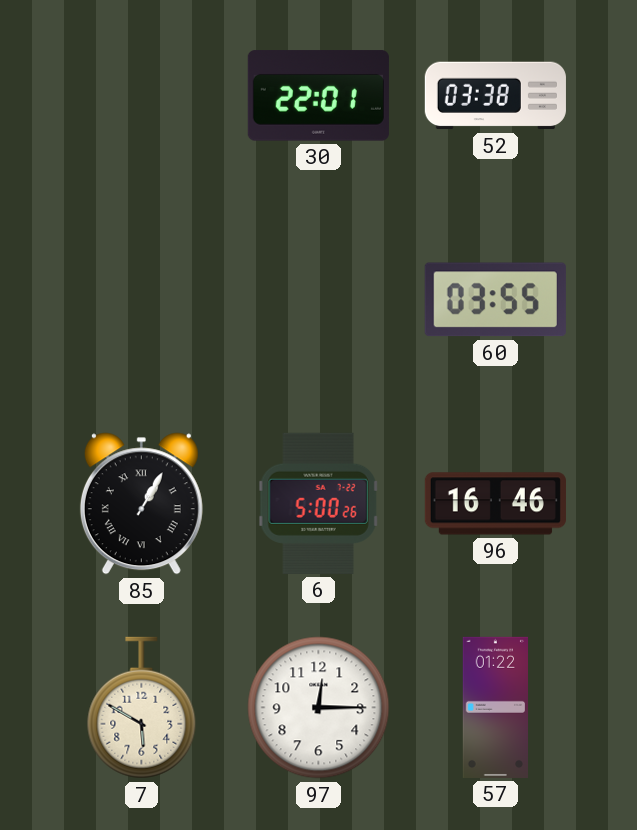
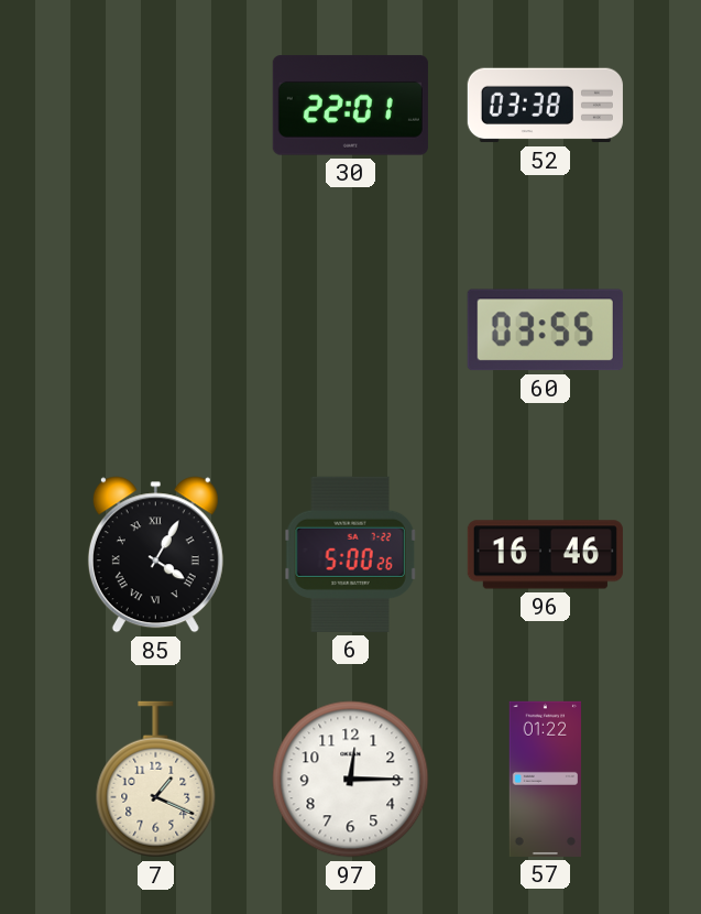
85: 1:05 -> 4:05 (155, 555)
7: 5:50 -> 1:19 (156, 780)
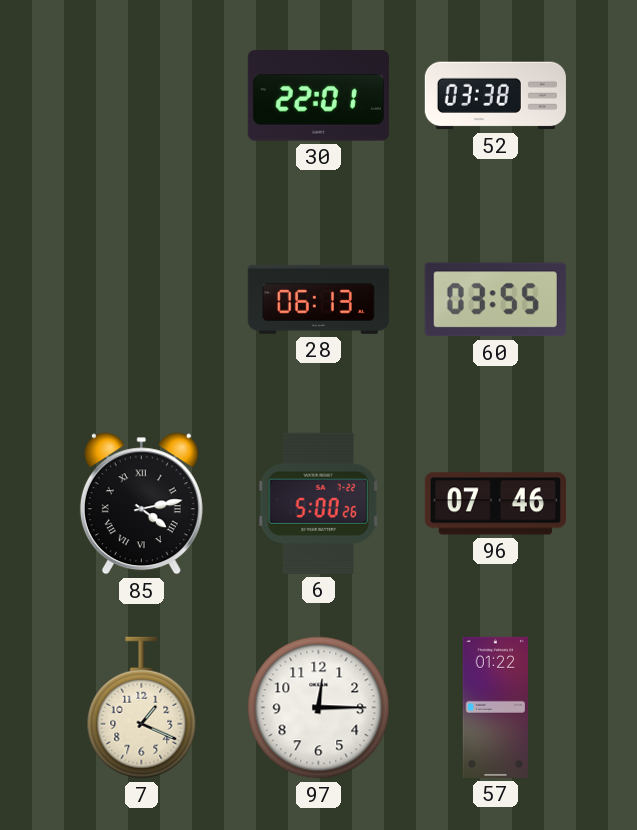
28: none -> 06:13 (318, 299)
85: 4:05 -> 4:13 (141, 504)
96: 16:46 -> 07:46 (495, 504)
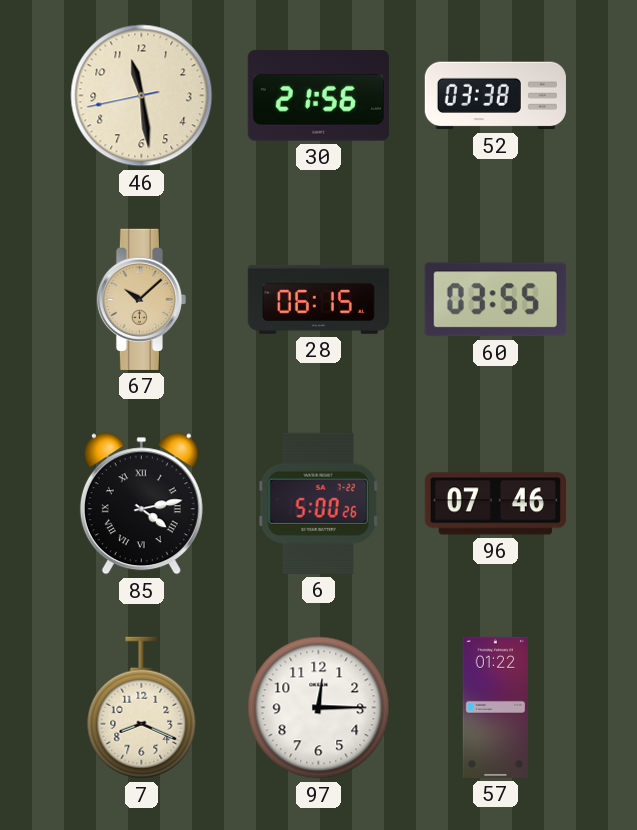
46: none -> 11:28 (142, 96)
30: 22:01 -> 21:56 (318, 96)
67: none -> 10:08 (141, 299)
28: 06:13 -> 06:15 (318, 299)
7: 1:19 -> 8:19 (142, 708)
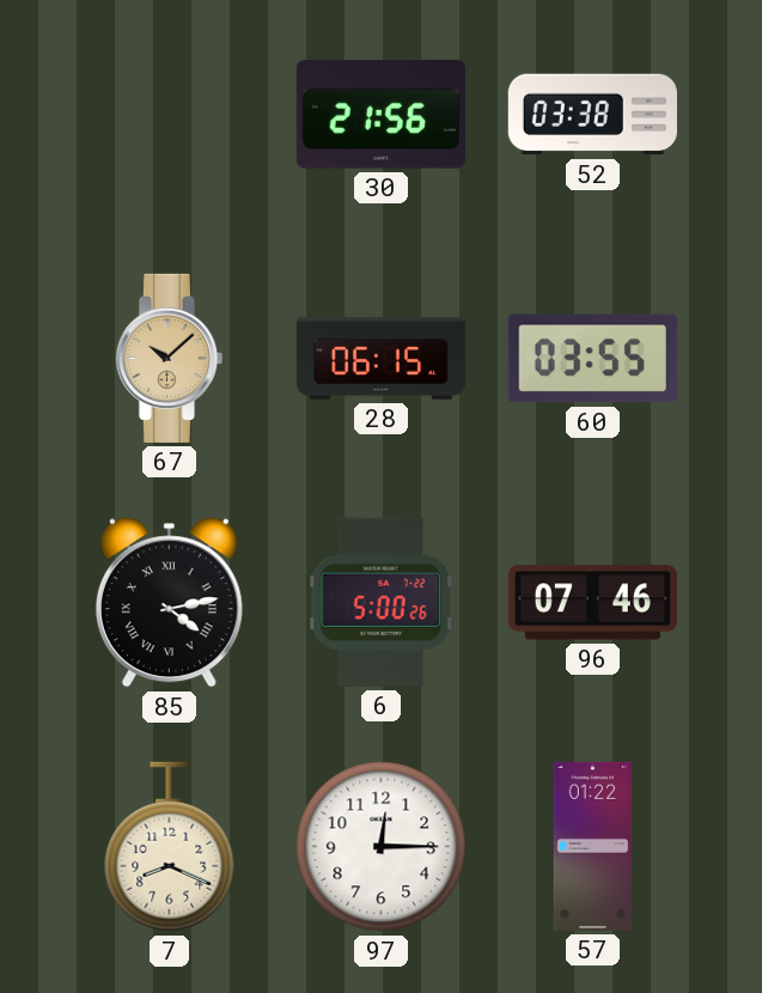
46: 11:28 -> none (142, 96)
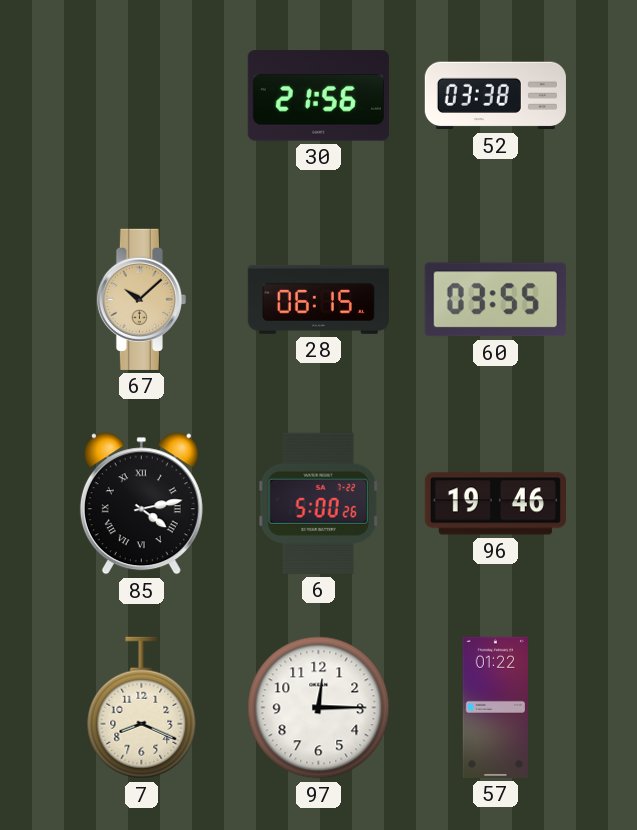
96: 07:46 -> 19:46 (495, 504)
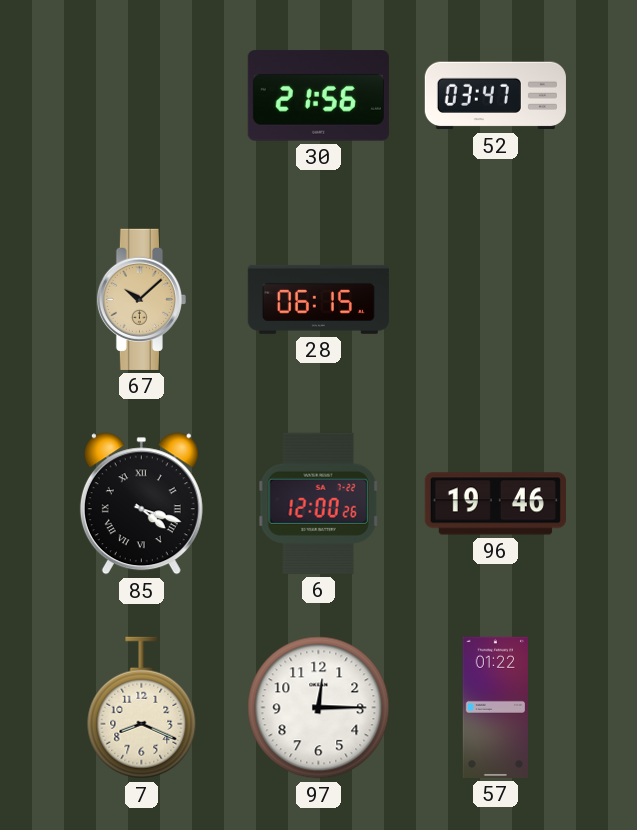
52: 03:38 -> 03:47 (495, 96)
60: 03:55 -> none (495, 300)
85: 4:13 -> 4:18 (141, 504)
6: 5:00 -> 12:00 (319, 503)
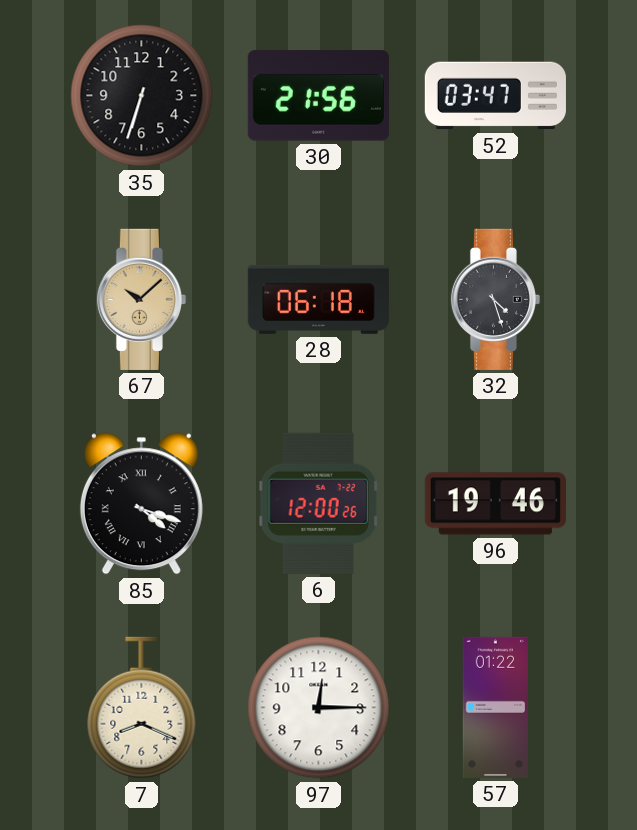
35: none -> 6:33 (142, 96)
28: 06:15 -> 06:18 (318, 299)
32: none -> 4:27 (495, 299)
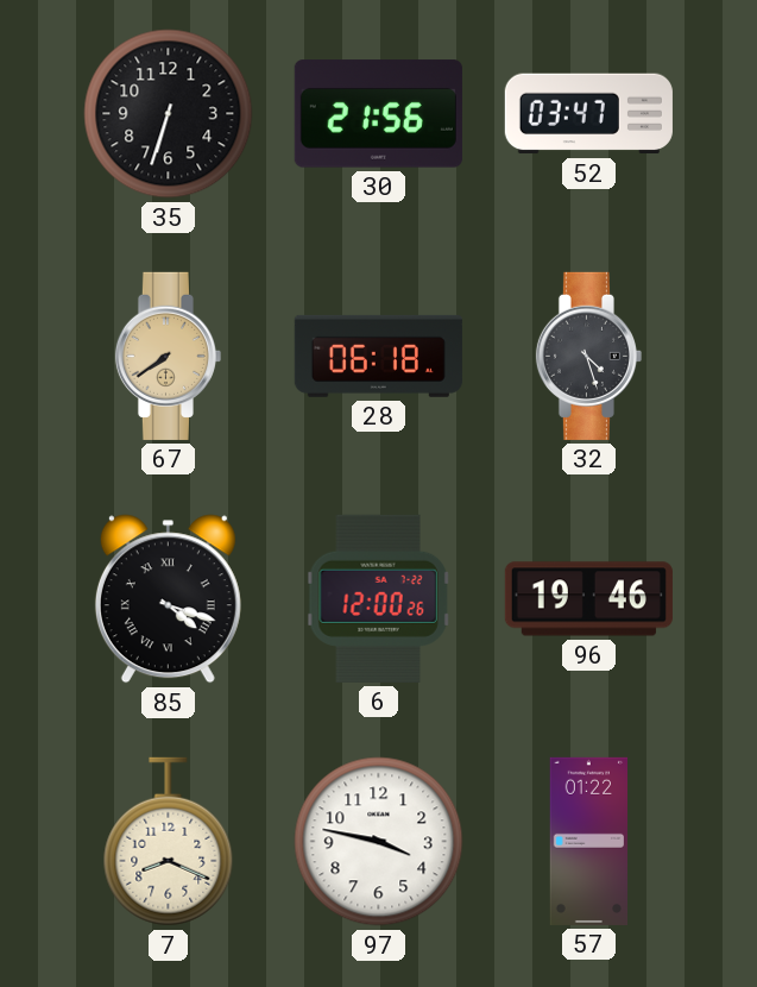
67: 10:08 -> 7:39 (168, 356)
97: 12:15 -> 3:47 (379, 842)
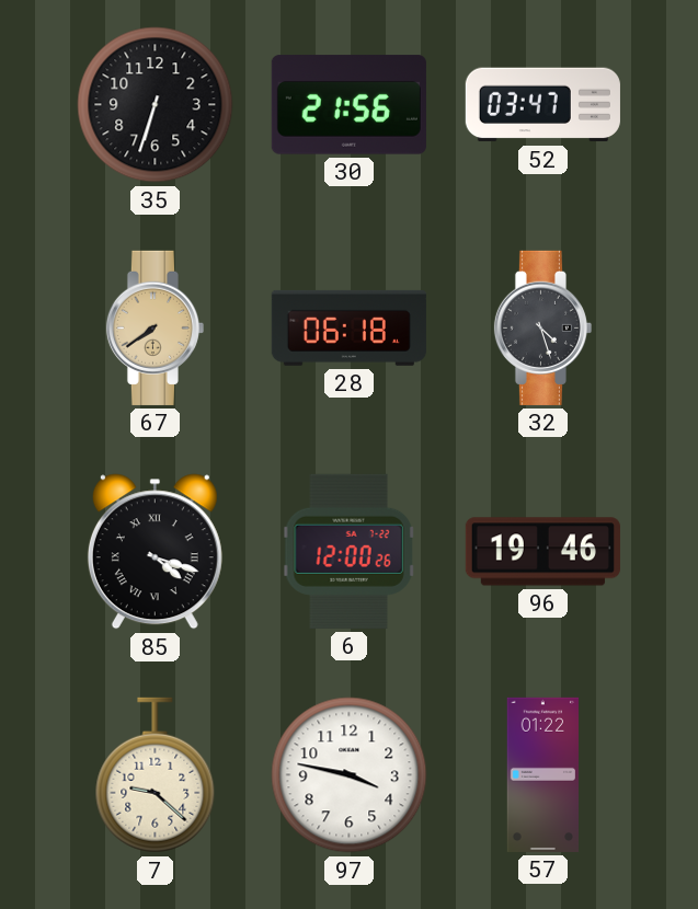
7: 8:19 -> 9:22 (156, 775)
